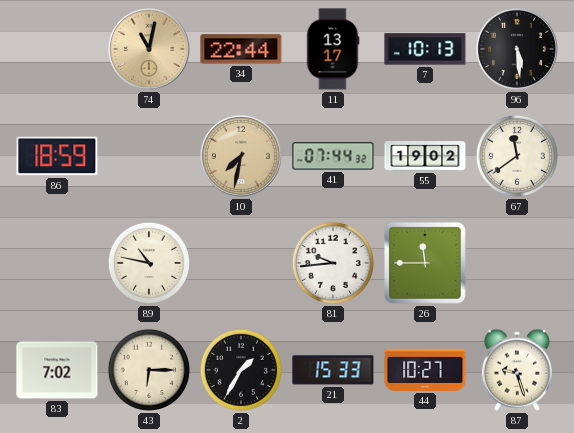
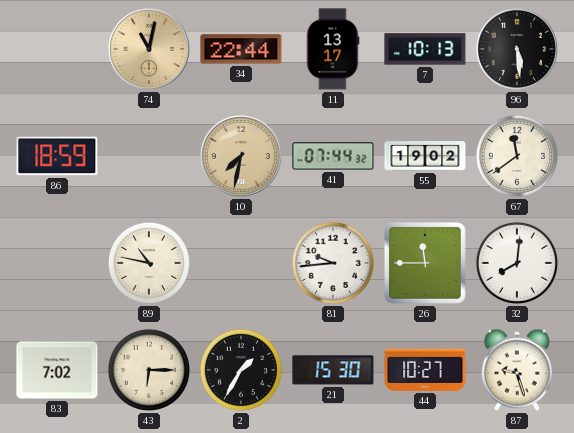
32: none -> 8:01 (517, 263)
21: 15:33 -> 15:30 (333, 370)
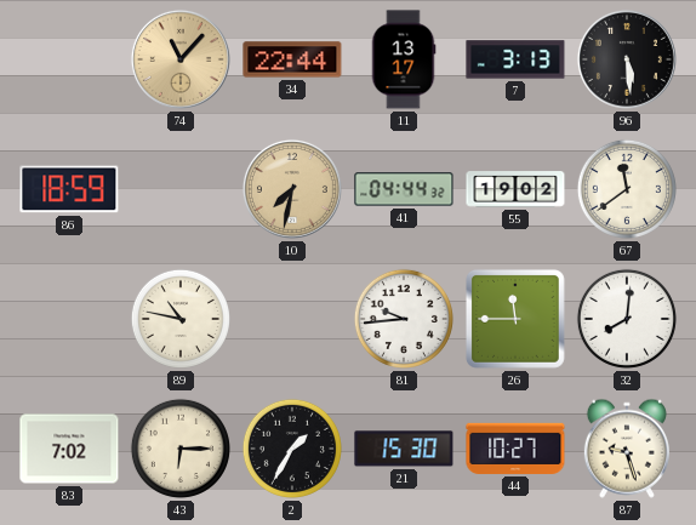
74: 11:02 -> 11:07 (181, 59)
7: 10:13 -> 3:13 (515, 59)
41: 07:44 -> 04:44 (404, 189)
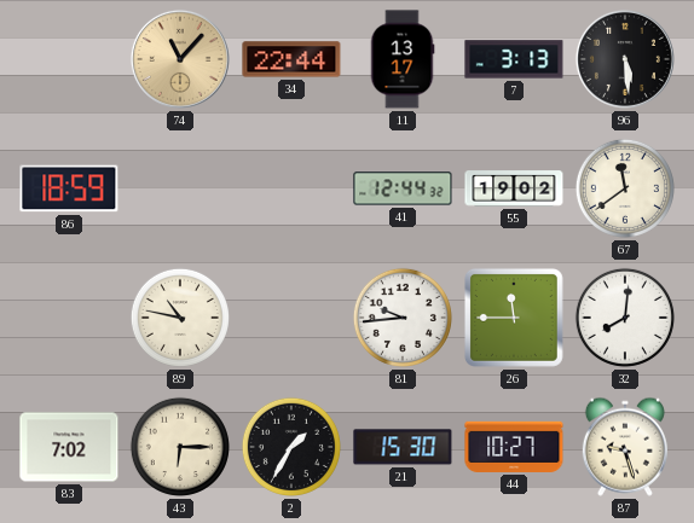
10: 7:32 -> none (292, 189)
41: 04:44 -> 12:44 (403, 188)
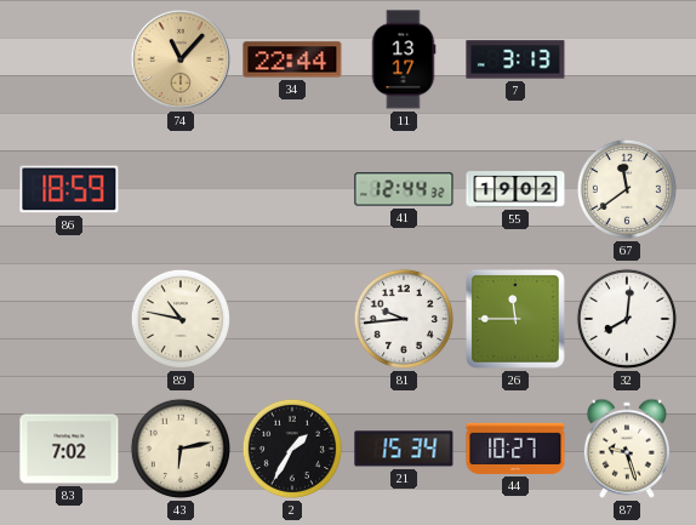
96: 5:29 -> none (625, 59)
43: 6:15 -> 6:13 (181, 449)
21: 15:30 -> 15:34 (404, 449)
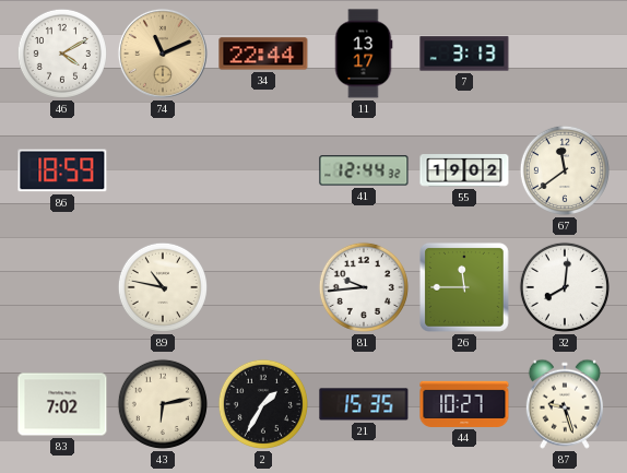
46: none -> 4:10 (62, 54)
74: 11:07 -> 11:11 (163, 54)
21: 15:34 -> 15:35 (364, 404)
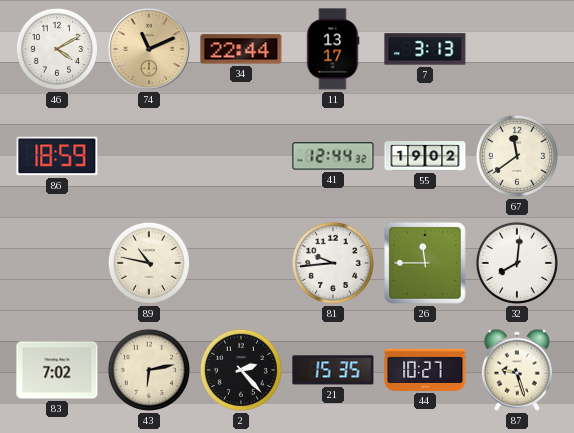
2: 1:35 -> 2:23 (241, 370)
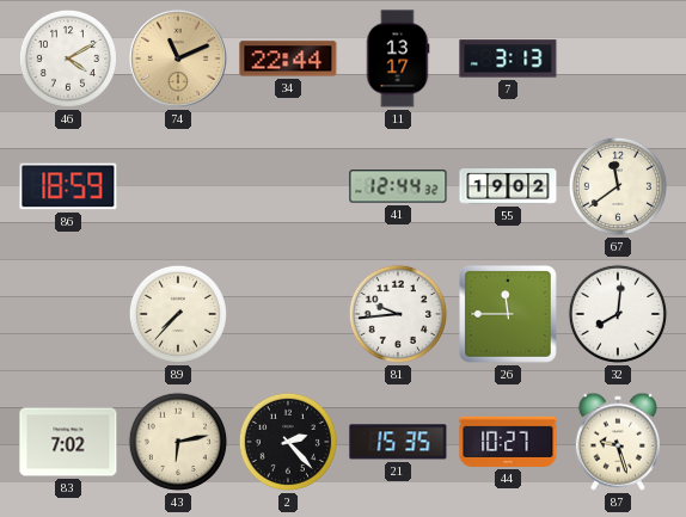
89: 10:47 -> 7:37 (178, 314)
